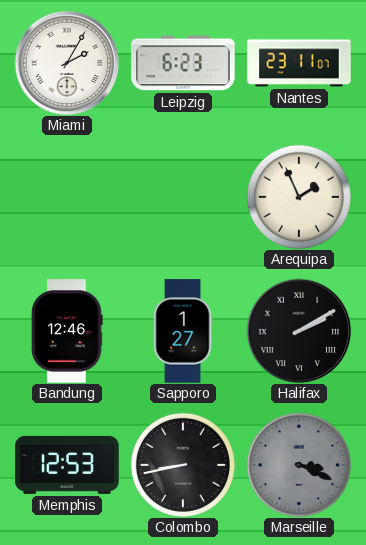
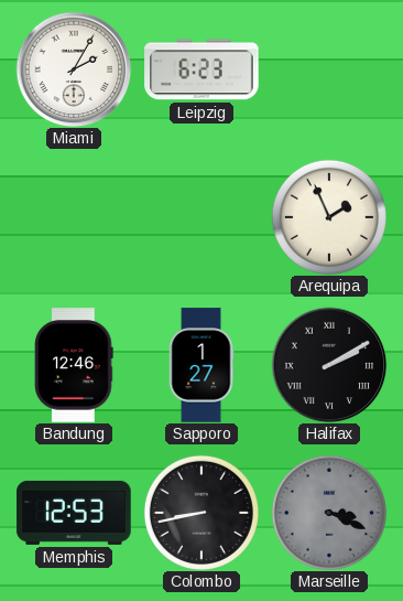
Nantes: 23:11 -> none (299, 63)
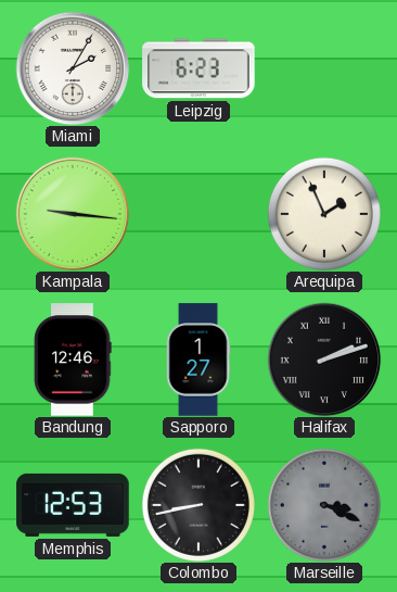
Kampala: none -> 9:16 (73, 214)
Halifax: 2:10 -> 2:12 (324, 360)
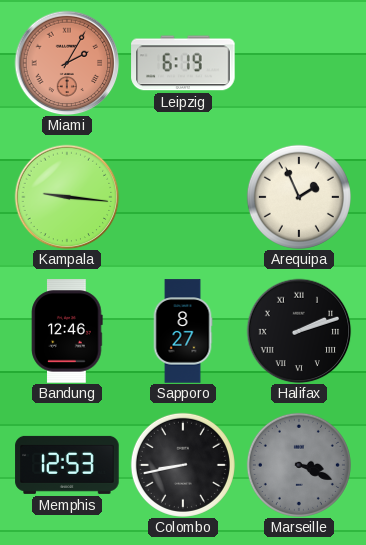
Miami dial: white -> salmon (67, 63)
Leipzig: 6:23 -> 6:19 (183, 63)
Sapporo: 1:27 -> 8:27 (183, 331)
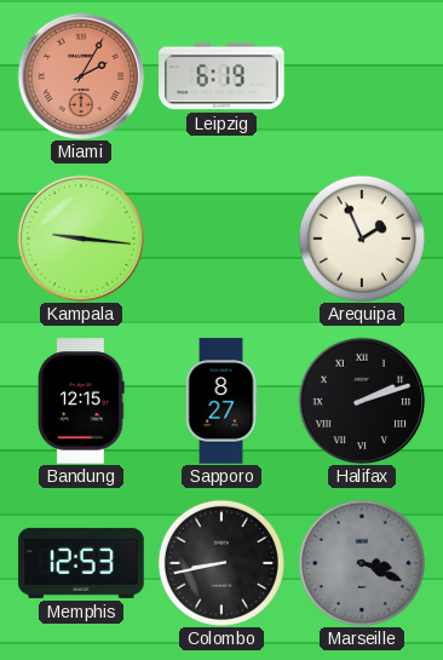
Bandung: 12:46 -> 12:15 (81, 401)
